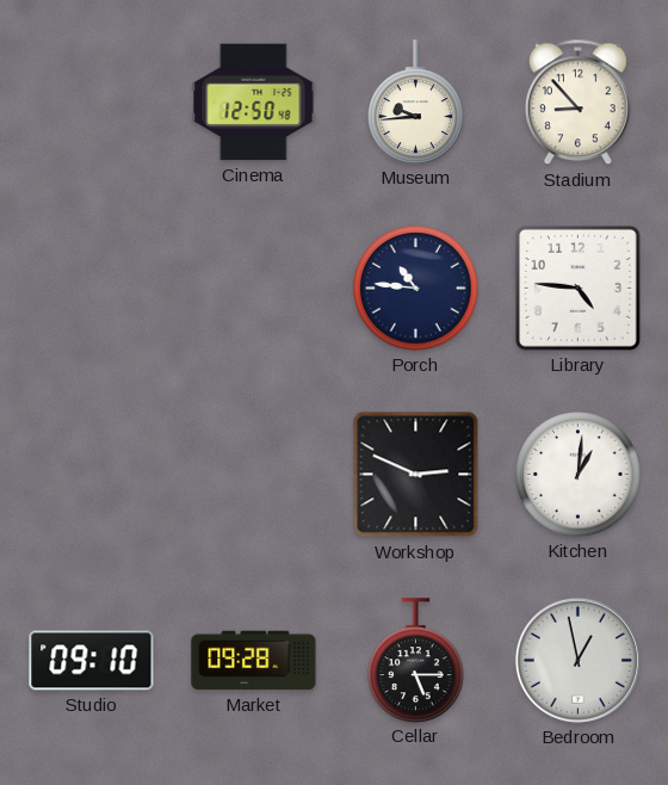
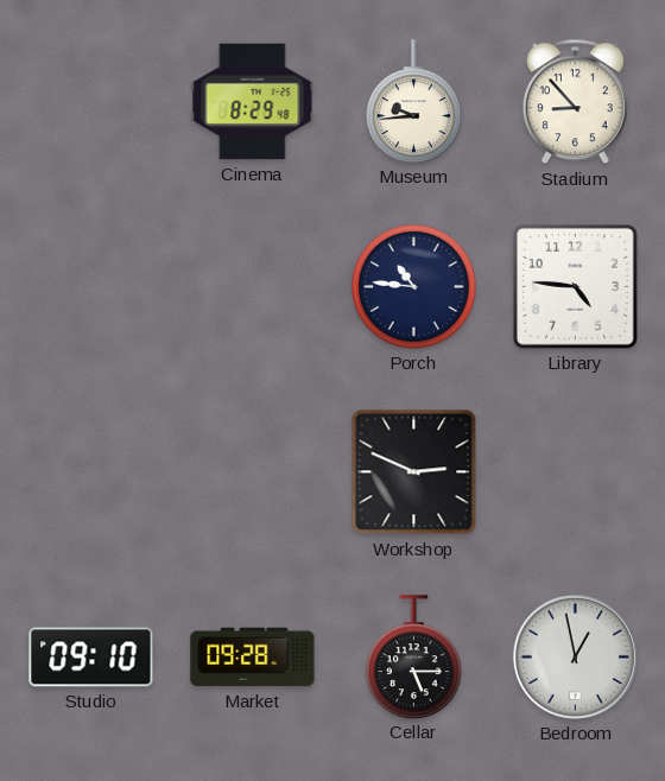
Cinema: 12:50 -> 8:29 (253, 102)
Kitchen: 1:01 -> none (579, 475)
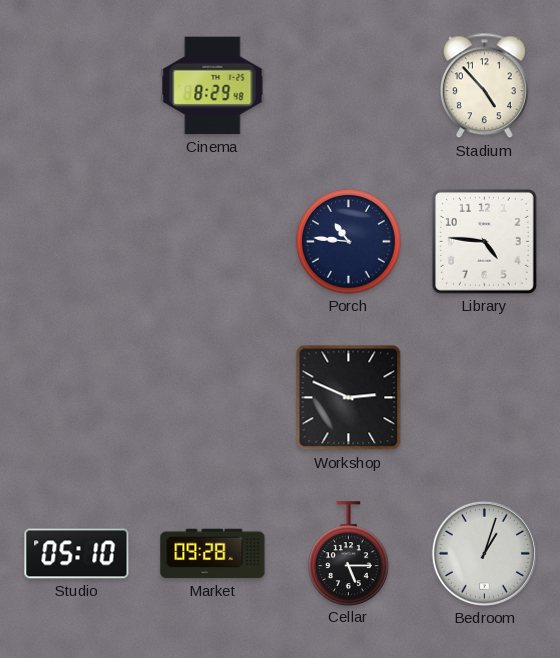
Museum: 9:44 -> none (414, 101)
Stadium: 8:53 -> 4:53 (484, 86)
Studio: 09:10 -> 05:10 (77, 554)
Bedroom: 12:58 -> 1:03 (484, 553)
